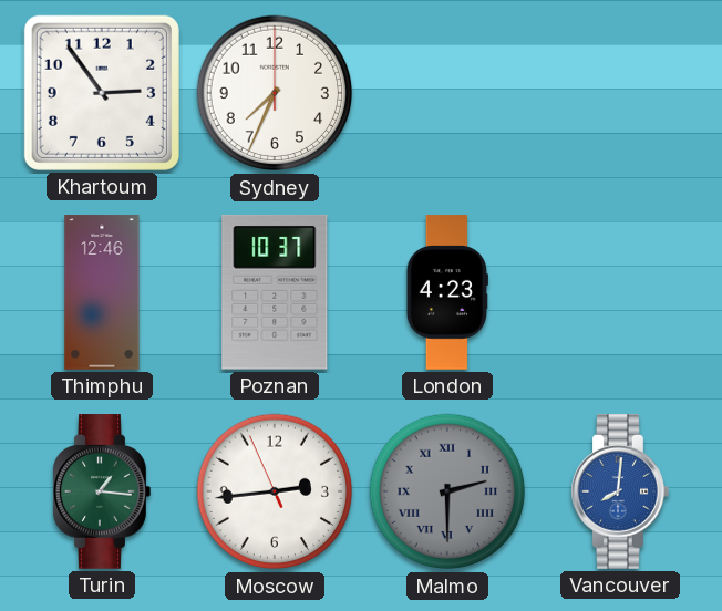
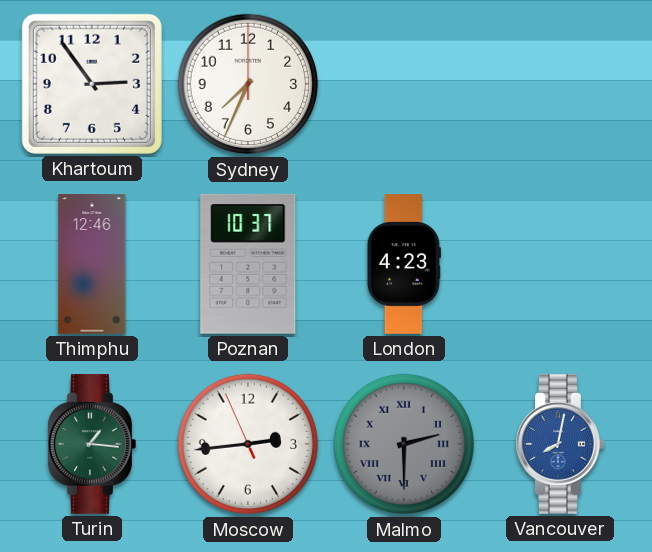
Vancouver: 8:01 -> 8:02 (560, 444)
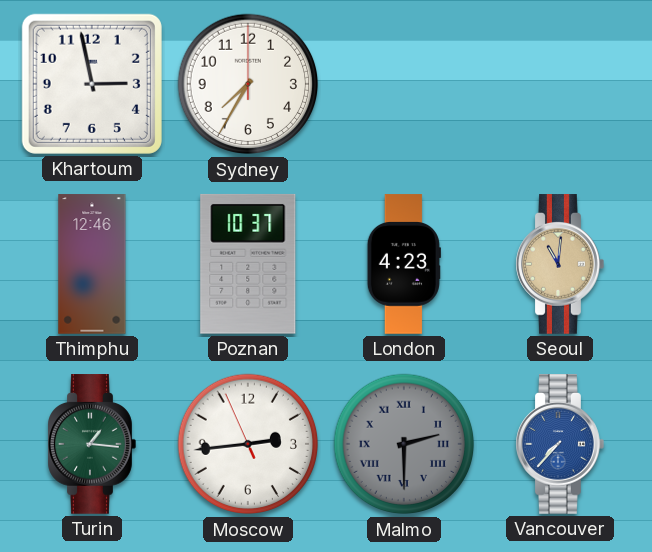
Khartoum: 2:54 -> 2:58 (92, 84)
Sydney: 7:34 -> 7:35 (248, 84)
Seoul: none -> 11:01 (560, 264)
Vancouver: 8:02 -> 7:37 (560, 444)
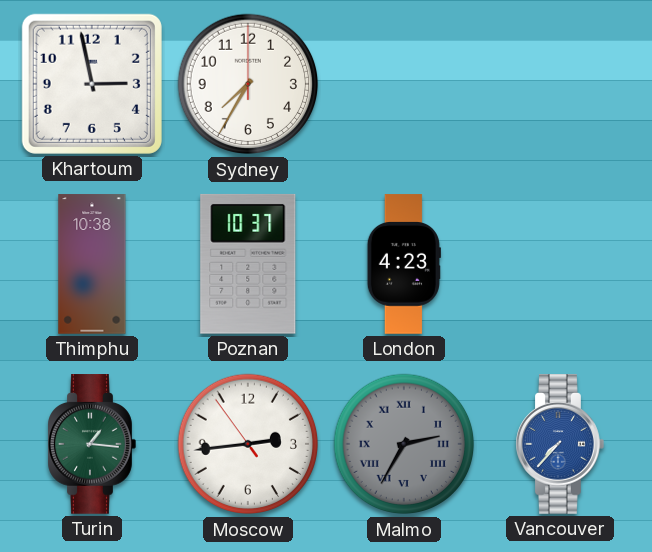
Thimphu: 12:46 -> 10:38 (92, 264)
Seoul: 11:01 -> none (560, 264)
Moscow: 2:43:56 -> 2:43:54 (248, 444)
Malmo: 2:30 -> 2:35 (404, 444)
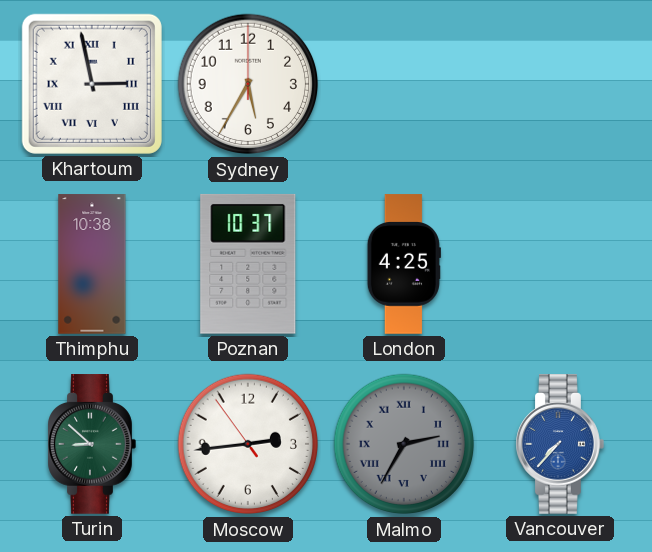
Khartoum numerals: Arabic -> Roman (92, 84)
Sydney: 7:35 -> 5:35 (248, 84)
London: 4:23 -> 4:25 (404, 264)
Turin: 1:16 -> 8:52 (92, 444)
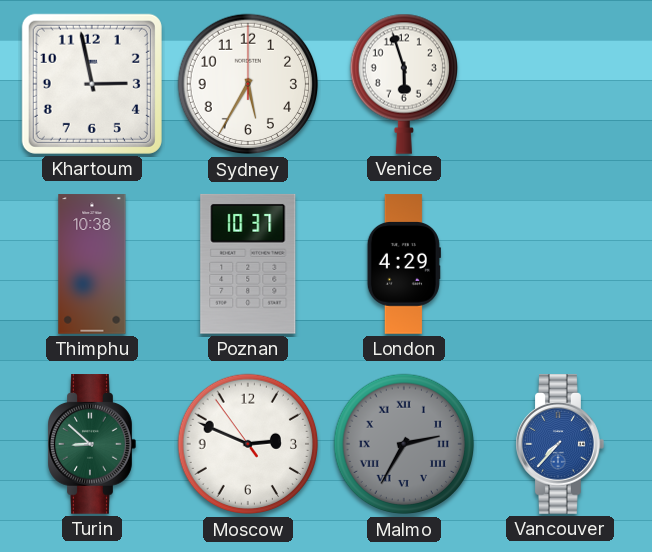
Khartoum numerals: Roman -> Arabic (92, 84)
Venice: none -> 5:57 (403, 84)
London: 4:25 -> 4:29 (404, 264)
Moscow: 2:43 -> 2:48 (248, 444)
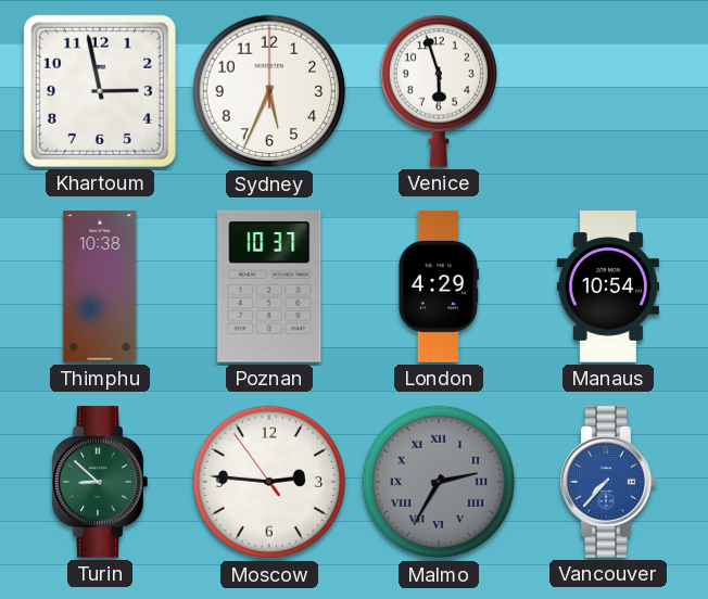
Sydney: 5:35 -> 5:34 (269, 91)
Manaus: none -> 10:54 (608, 286)
Moscow: 2:48 -> 2:45 (269, 482)
